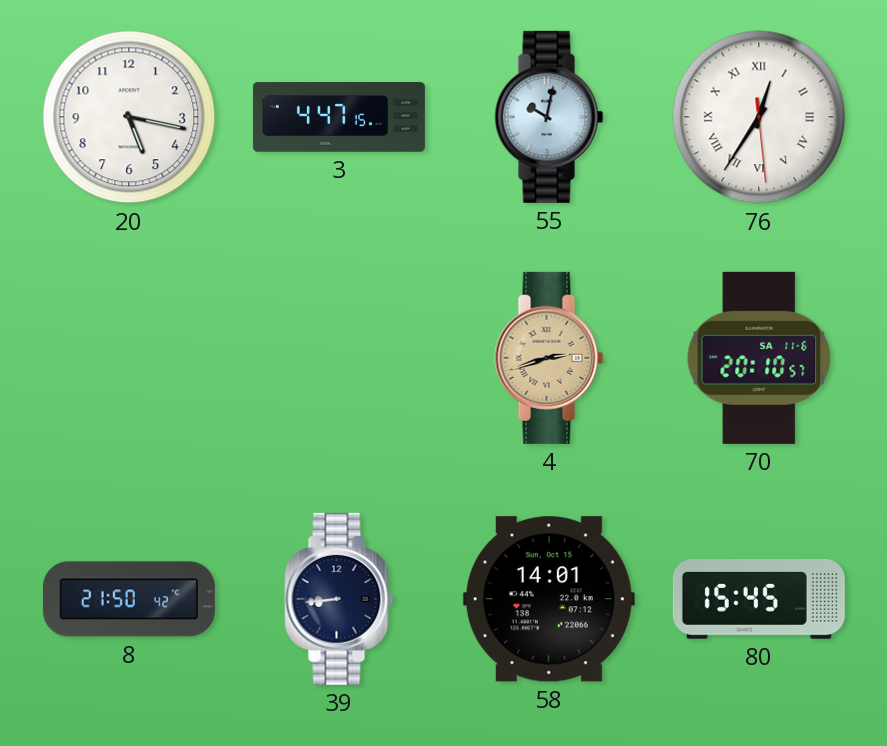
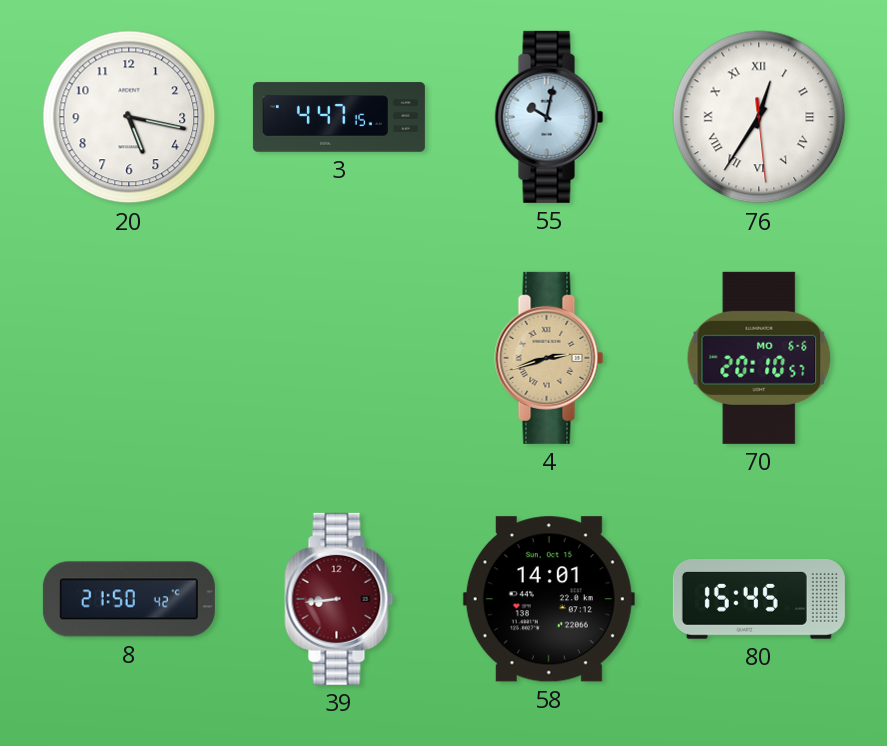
70 date: SA 11-6 -> MO 6-6 (759, 358)
39 dial: navy -> burgundy (339, 599)
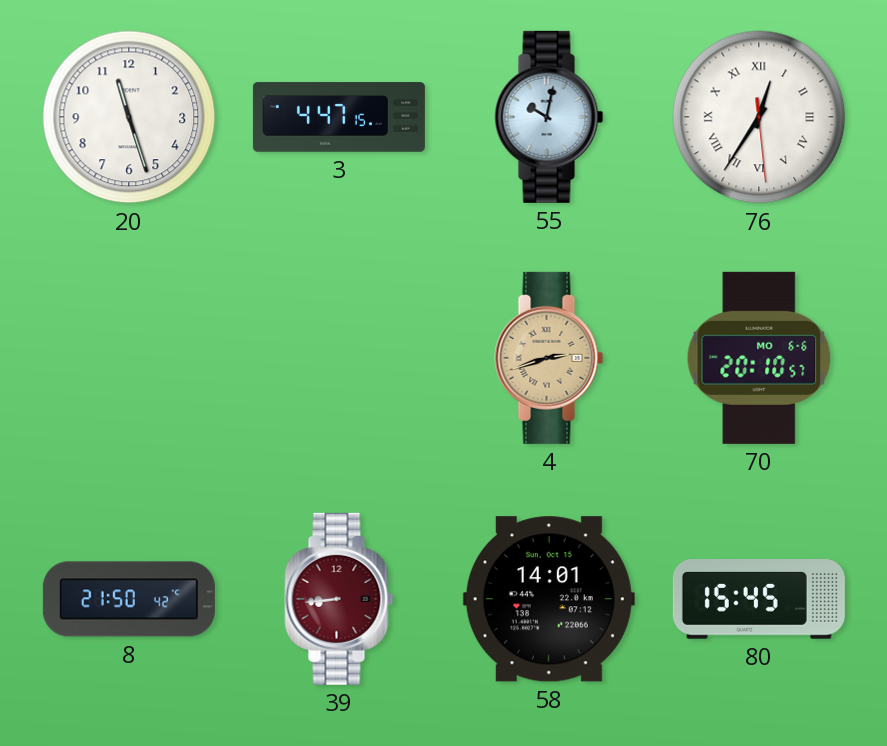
20: 5:17 -> 11:27 (129, 117)
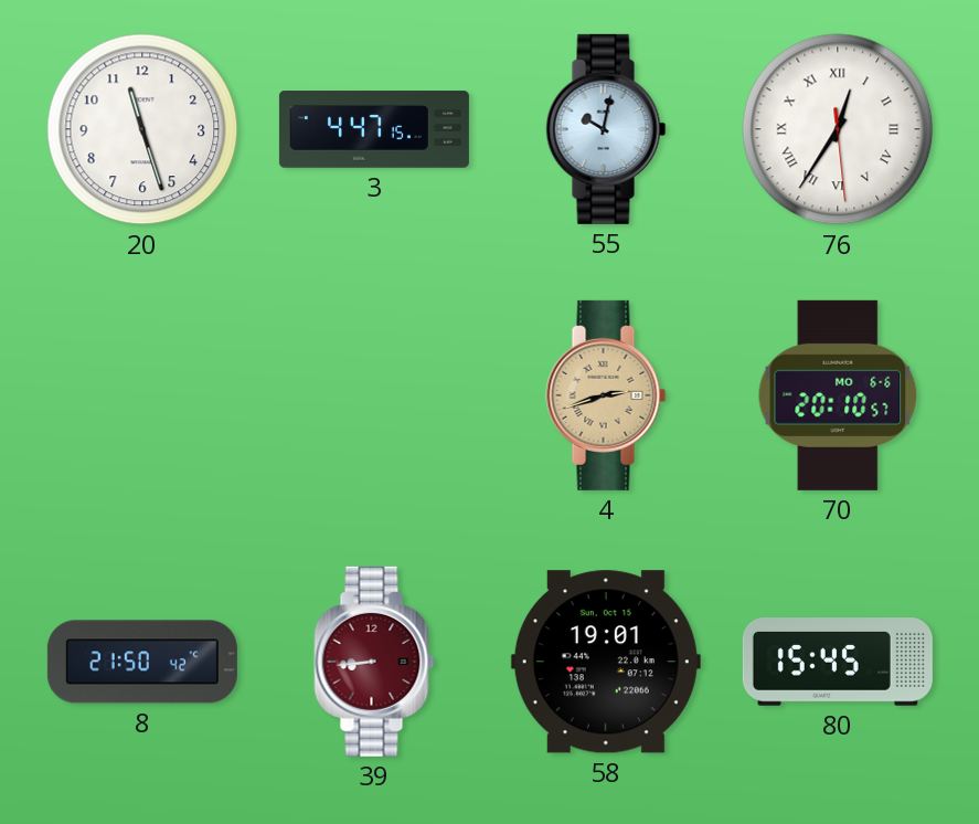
58: 14:01 -> 19:01 (606, 662)
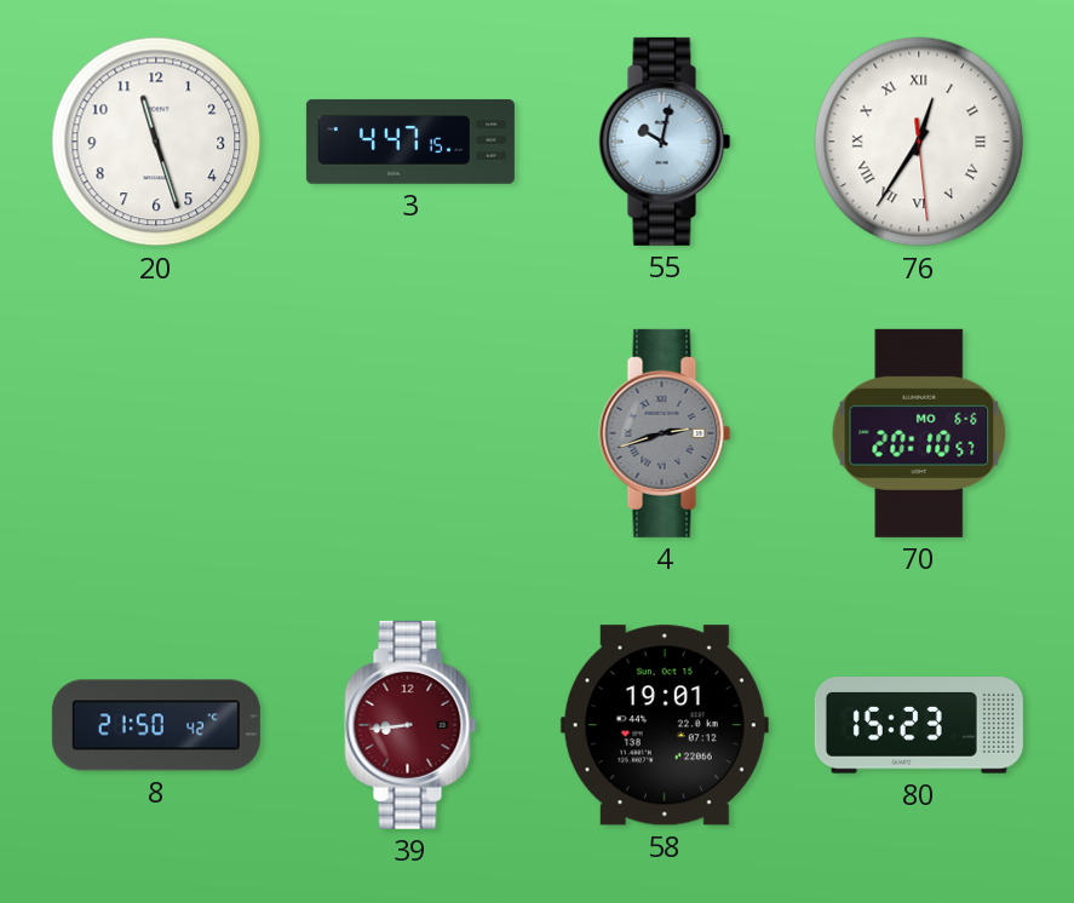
4 dial: champagne -> grey (665, 433)
80: 15:45 -> 15:23 (919, 726)
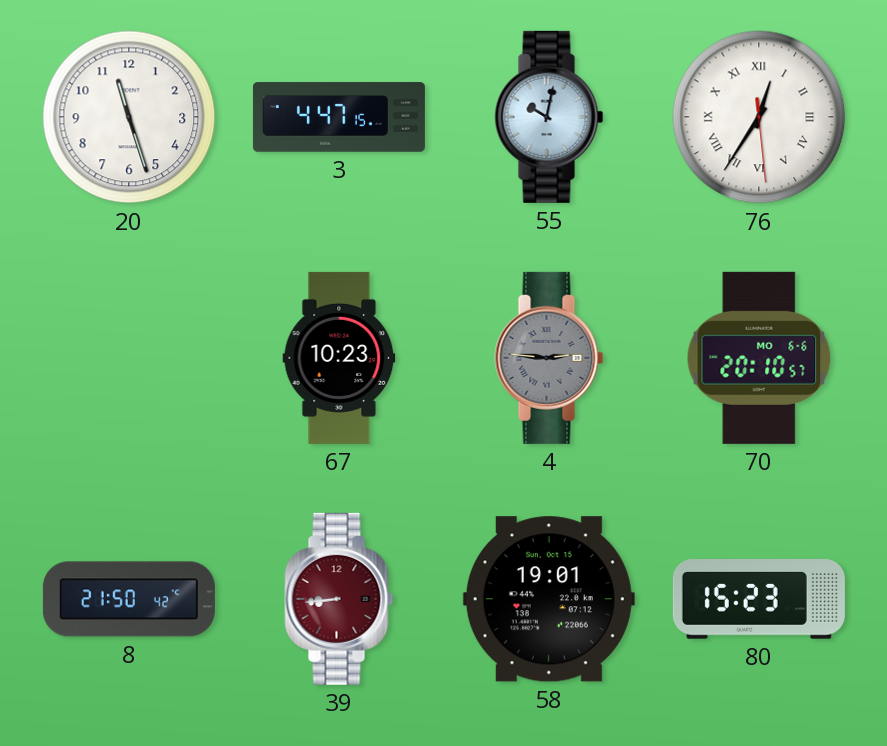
67: none -> 10:23 (339, 358)
4: 2:42 -> 2:46 (549, 358)
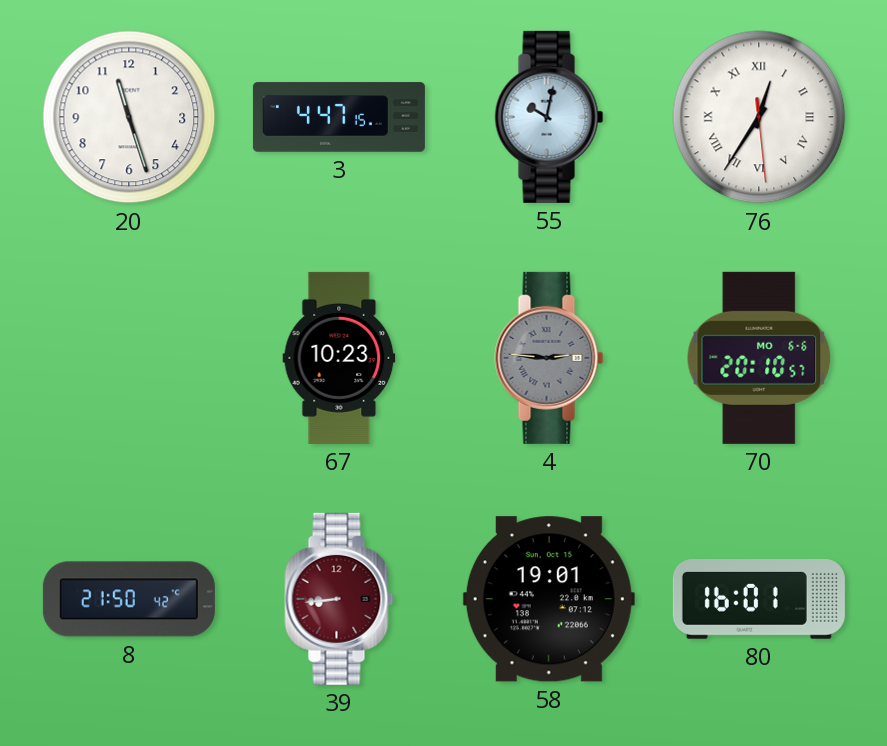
80: 15:23 -> 16:01 (759, 600)
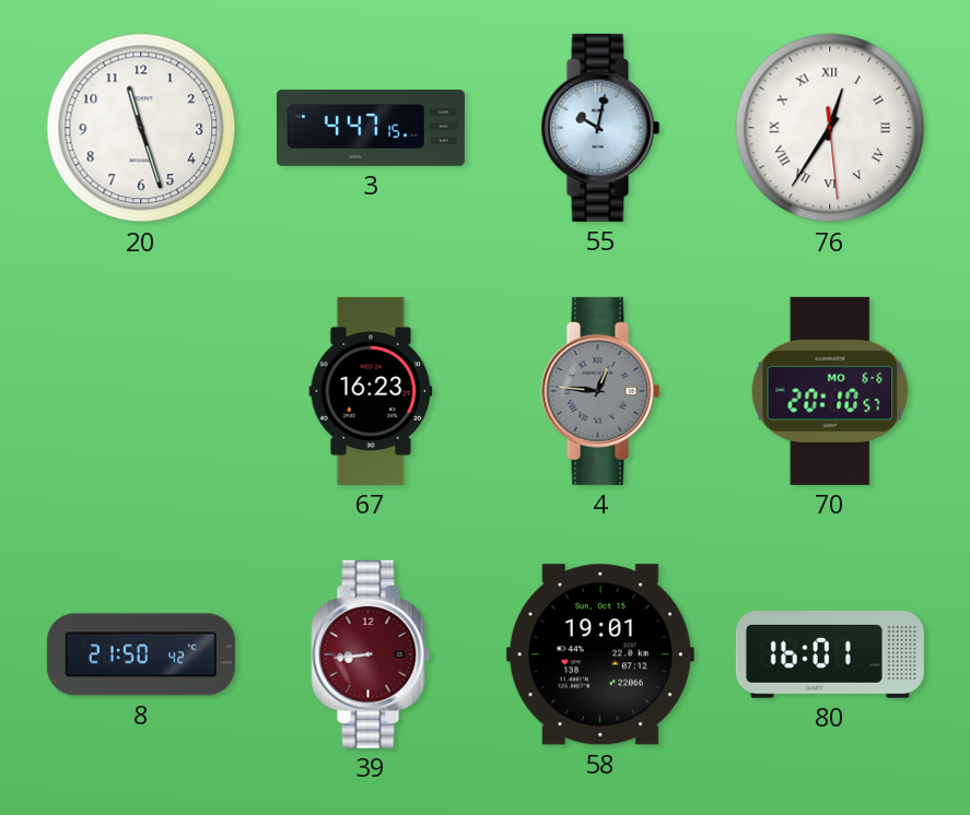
67: 10:23 -> 16:23 (371, 391)
4: 2:46 -> 12:46 (600, 391)
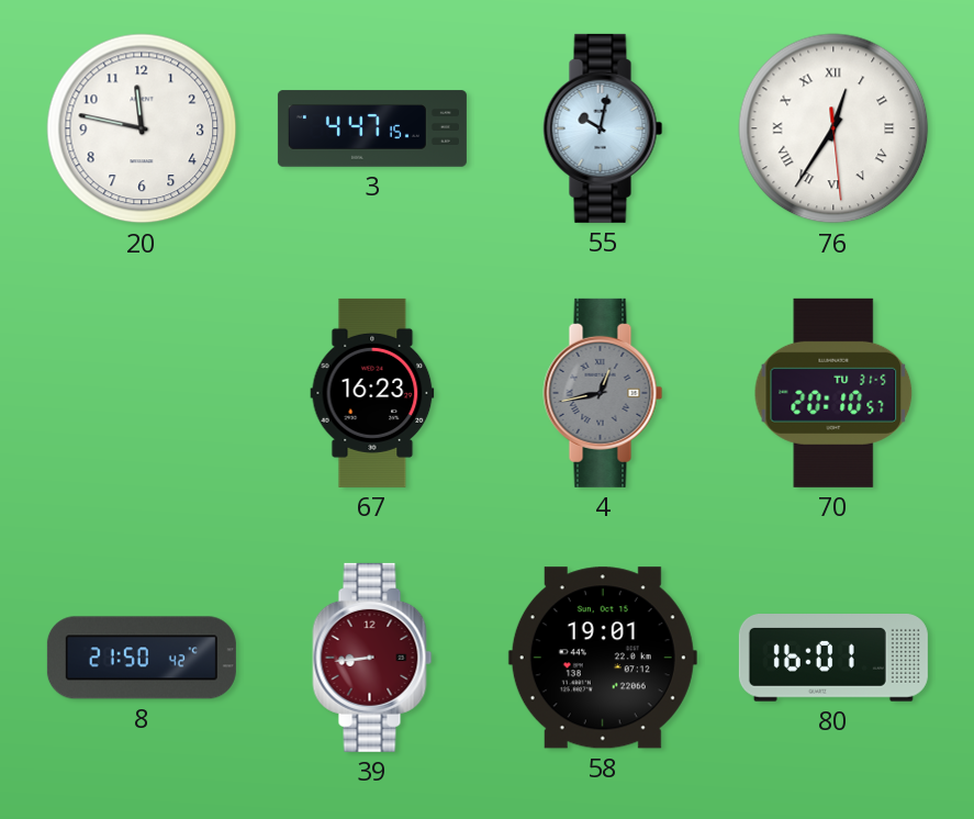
20: 11:27 -> 11:47 (142, 128)
4: 12:46 -> 12:43 (603, 393)
70 date: MO 6-6 -> TU 31-5 (833, 393)
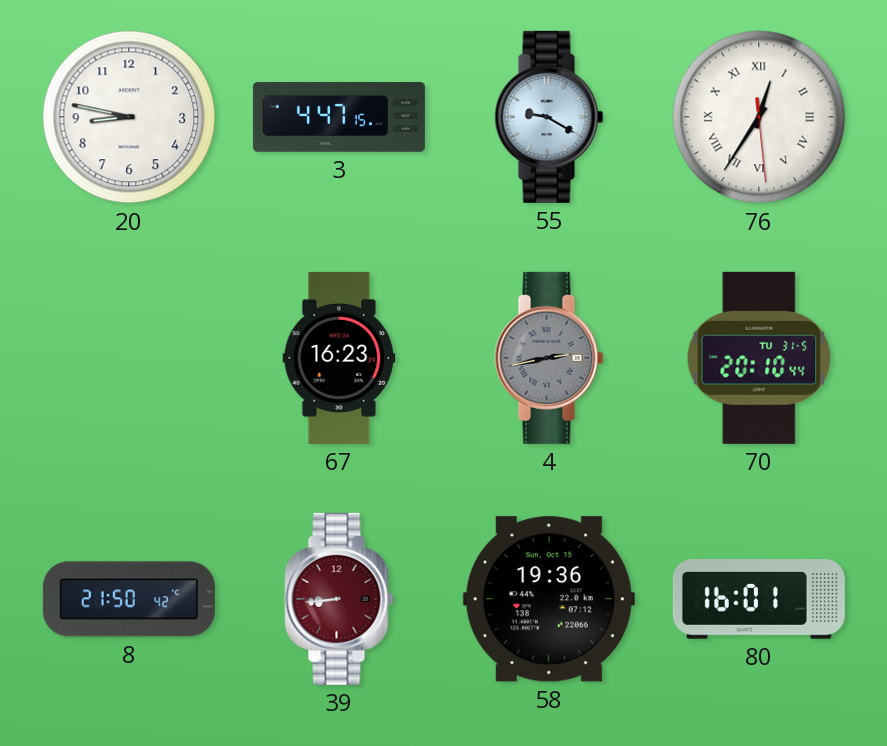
20: 11:47 -> 8:47 (129, 117)
55: 10:02 -> 9:20 (549, 117)
4: 12:43 -> 2:43 (549, 358)
70: 20:10:57 -> 20:10:44 (759, 358)
58: 19:01 -> 19:36 (549, 599)
